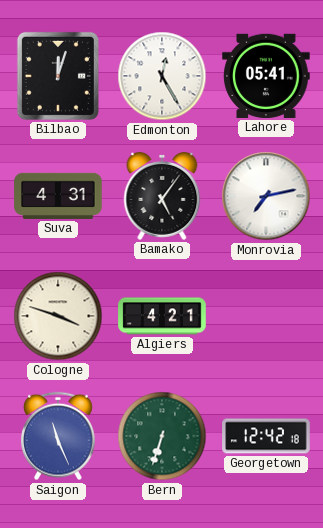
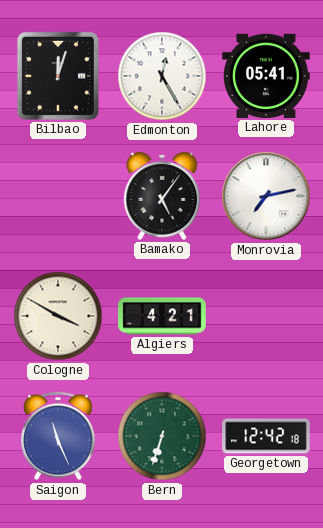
Suva: 4:31 -> none (58, 196)
Cologne: 3:48 -> 3:50 (58, 316)
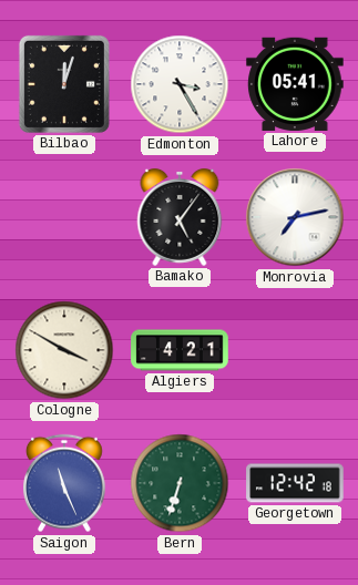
Edmonton: 12:25 -> 3:25 (180, 84)
